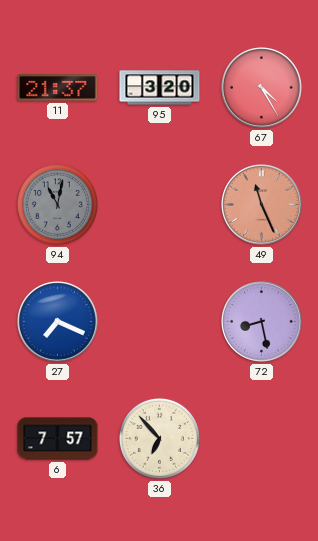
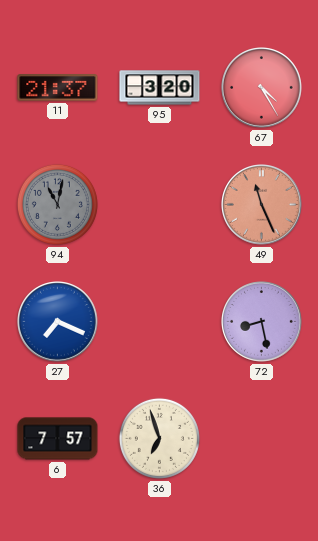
36: 6:53 -> 6:57 (159, 438)
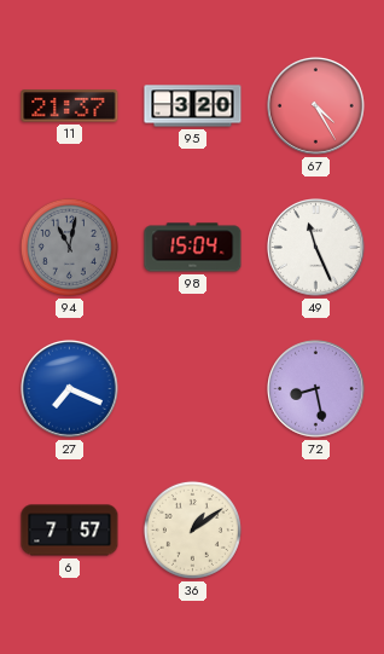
98: none -> 15:04 (193, 248)
49 dial: salmon -> white (316, 248)
36: 6:57 -> 1:09 (192, 529)
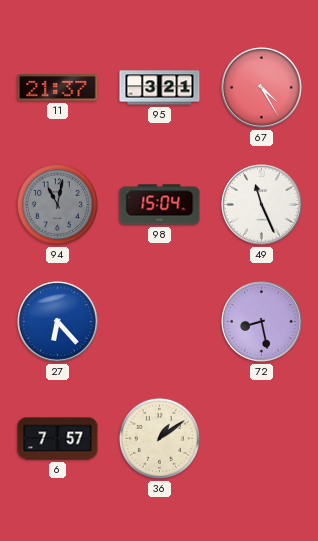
95: 3:20 -> 3:21 (160, 88)
27: 7:19 -> 6:23 (58, 322)
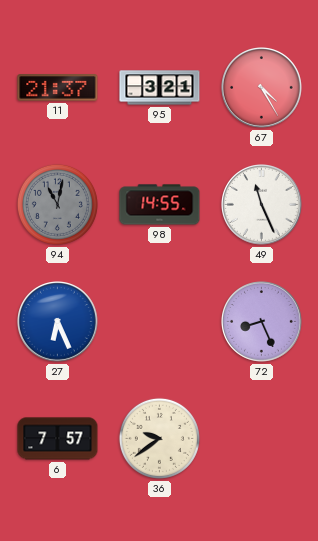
98: 15:04 -> 14:55 (160, 205)
27: 6:23 -> 6:26 (58, 322)
72: 8:28 -> 8:26 (262, 322)
36: 1:09 -> 9:39 (159, 438)
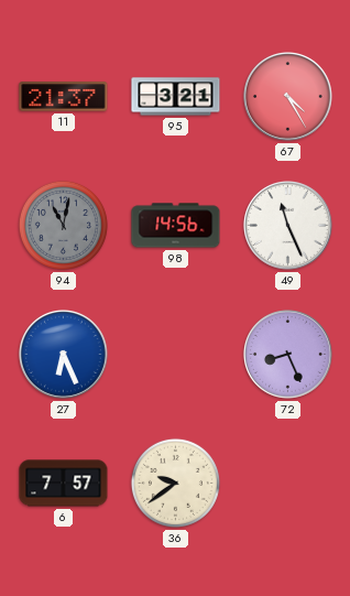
98: 14:55 -> 14:56 (176, 226)
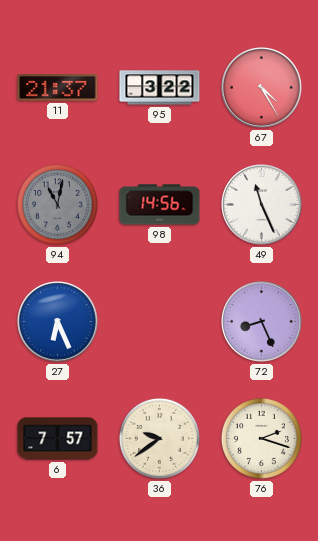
95: 3:21 -> 3:22 (160, 88)
76: none -> 2:18 (261, 438)
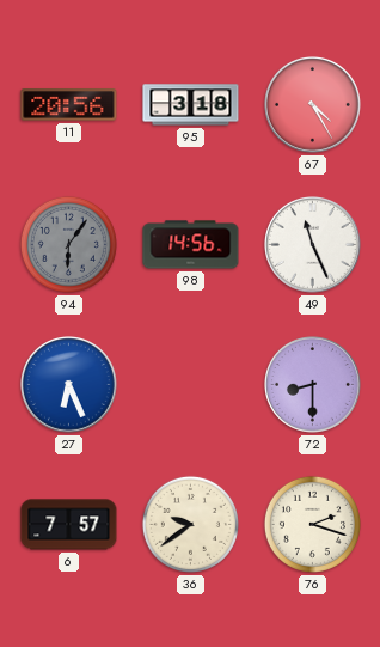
11: 21:37 -> 20:56 (69, 105)
95: 3:22 -> 3:18 (191, 105)
94: 11:02 -> 6:06 (68, 244)
72: 8:26 -> 8:30 (313, 385)
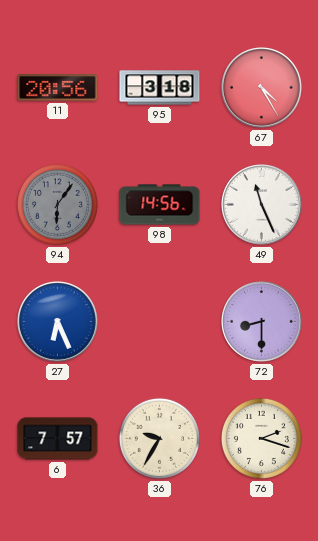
36: 9:39 -> 9:35 (159, 438)
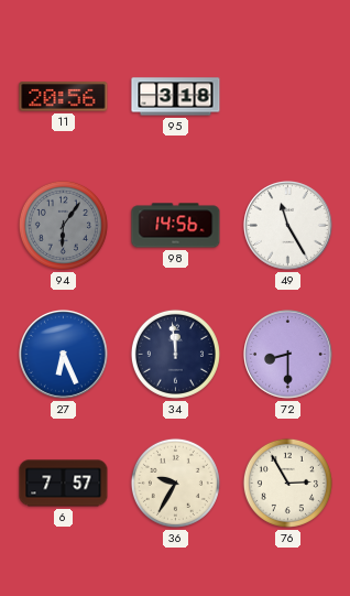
67: 4:25 -> none (262, 88)
49: 11:26 -> 11:25 (288, 226)
34: none -> 11:59 (175, 354)
76: 2:18 -> 2:55 (287, 483)
